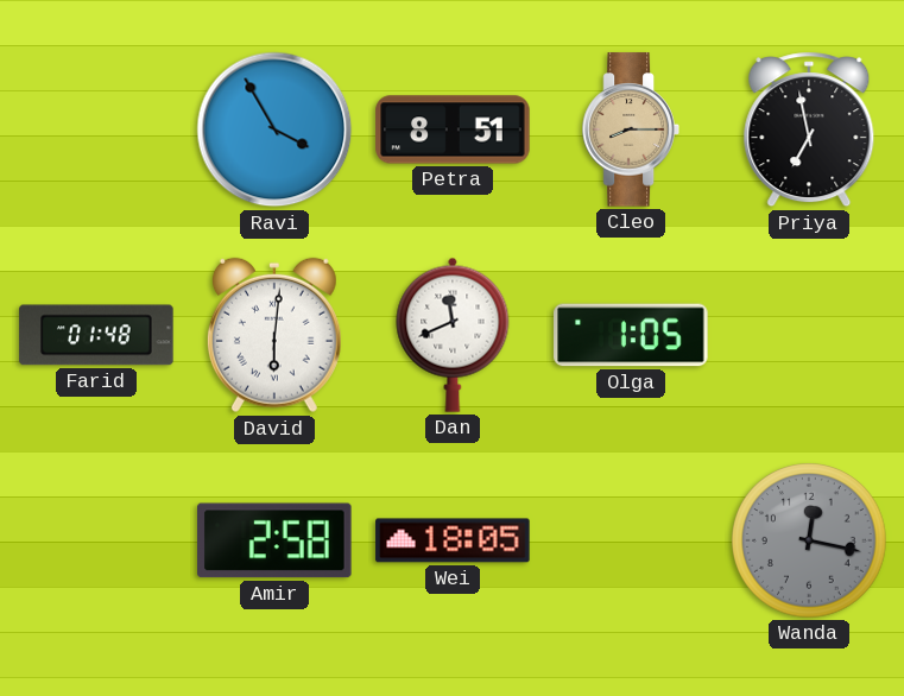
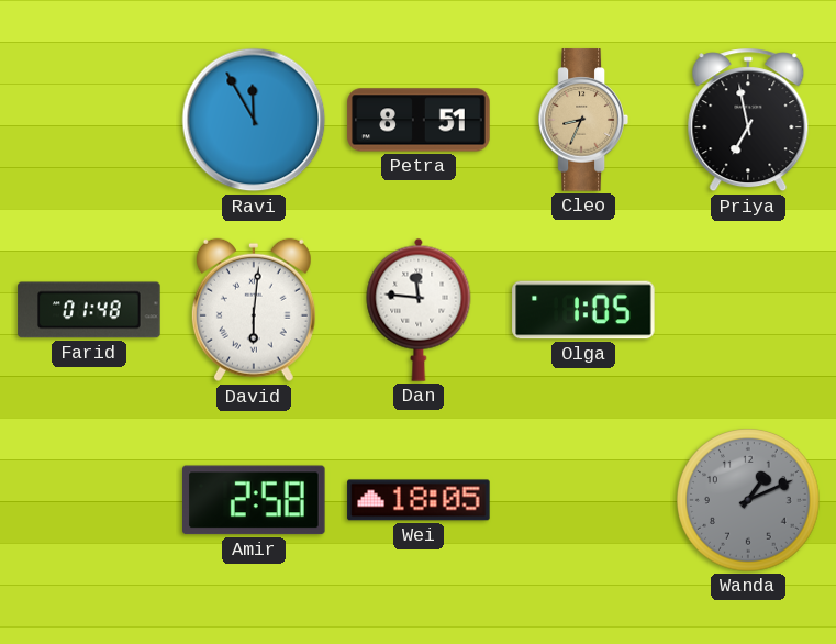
Ravi: 3:55 -> 11:55 (254, 120)
Cleo: 8:15 -> 8:34 (583, 120)
Dan: 11:41 -> 11:46 (419, 310)
Wanda: 12:17 -> 1:11 (748, 500)
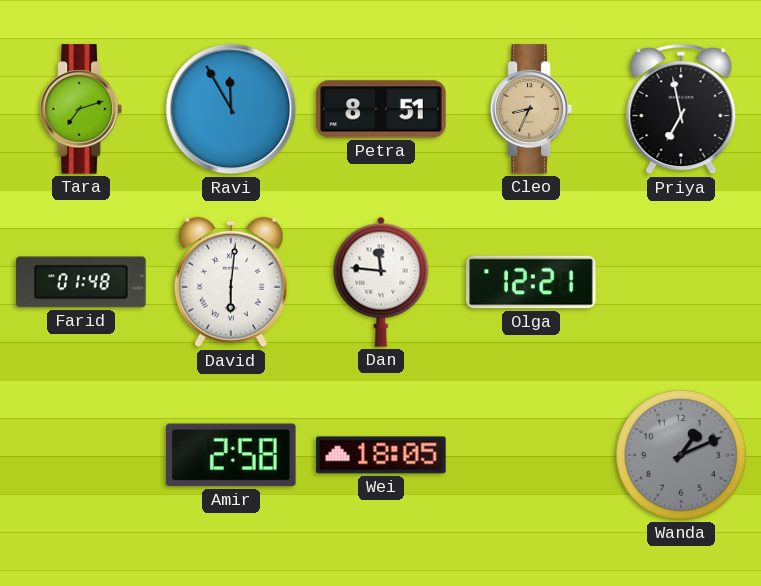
Tara: none -> 7:12 (81, 109)
Olga: 1:05 -> 12:21 (531, 282)
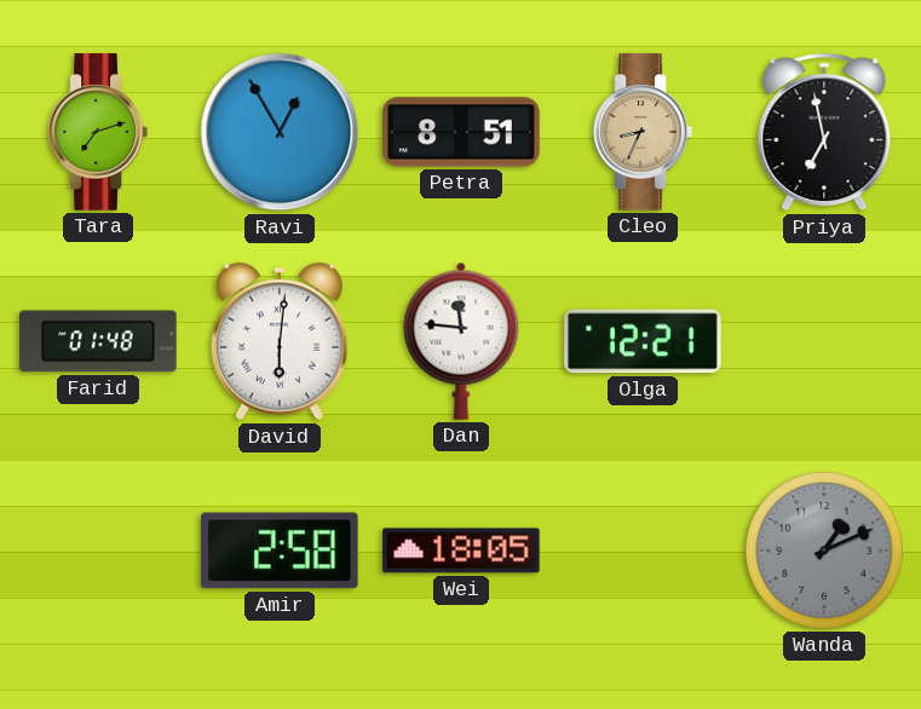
Ravi: 11:55 -> 12:55 (280, 132)
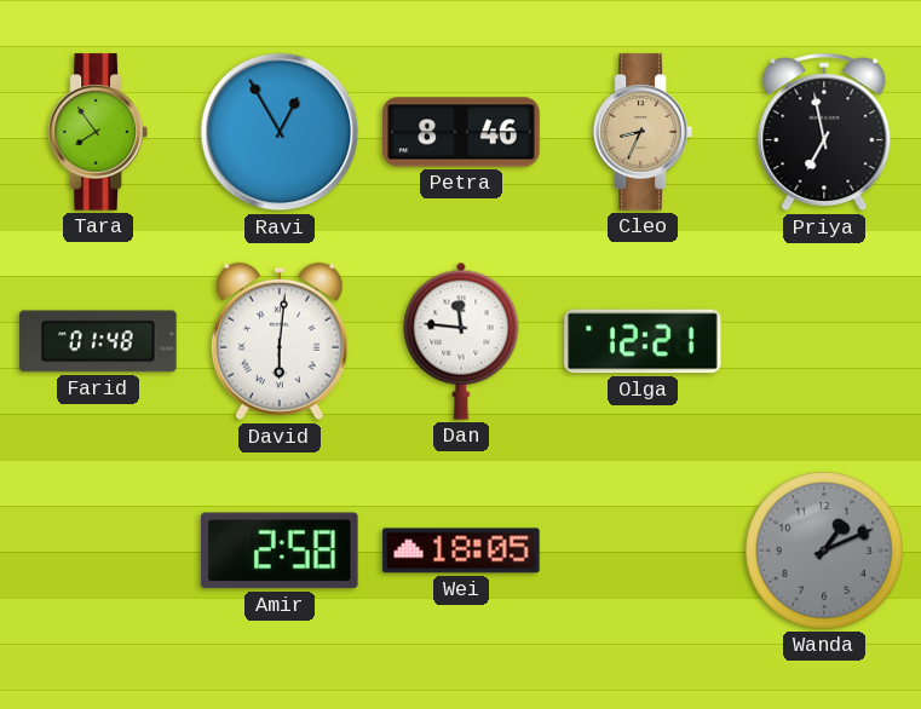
Tara: 7:12 -> 7:54 (98, 132)
Petra: 8:51 -> 8:46 (461, 132)
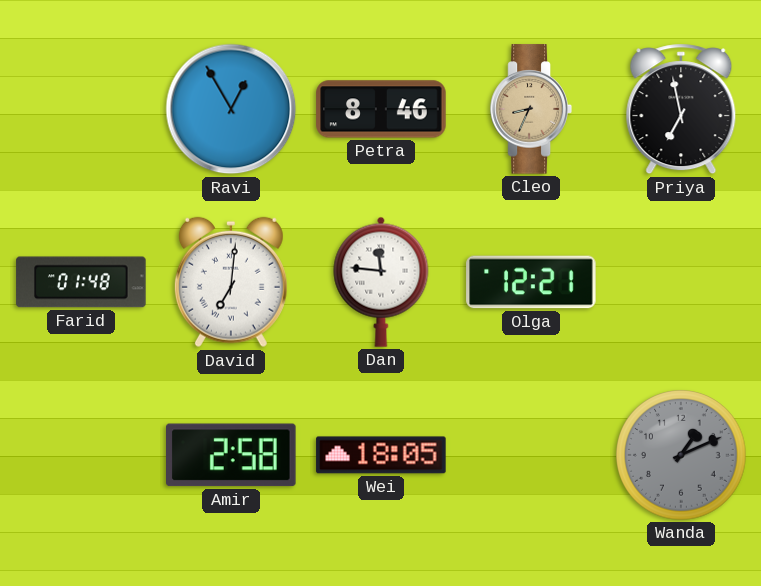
Tara: 7:54 -> none (98, 132)
David: 6:01 -> 7:01 (231, 282)
